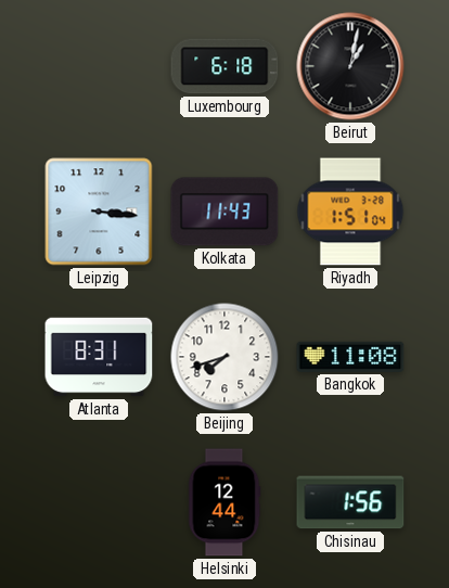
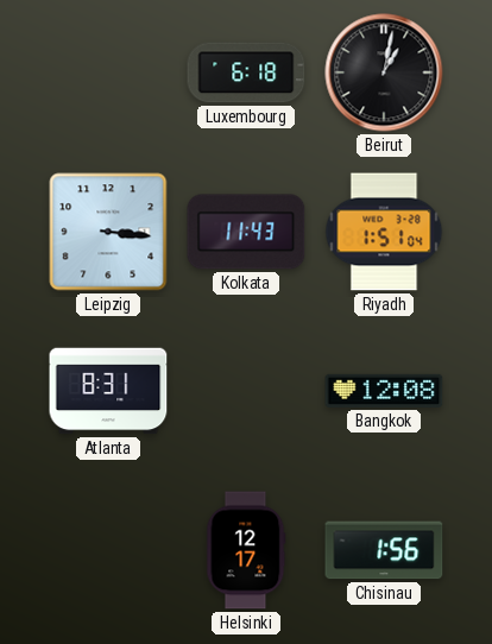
Beijing: 7:42 -> none (224, 357)
Bangkok: 11:08 -> 12:08 (384, 391)
Helsinki: 12:44 -> 12:17 (246, 550)
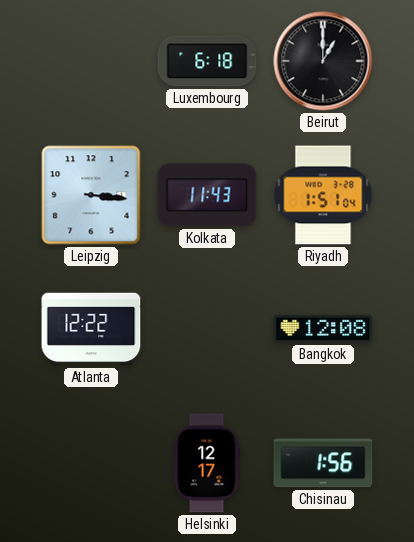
Beirut: 1:02 -> 1:00 (323, 61)
Atlanta: 8:31 -> 12:22 (91, 329)
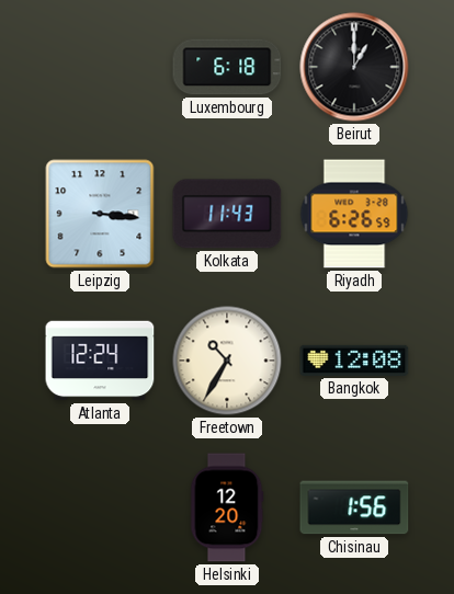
Riyadh: 1:51 -> 6:26 (354, 214)
Atlanta: 12:22 -> 12:24 (100, 361)
Freetown: none -> 10:35 (227, 361)
Helsinki: 12:17 -> 12:20 (227, 507)
